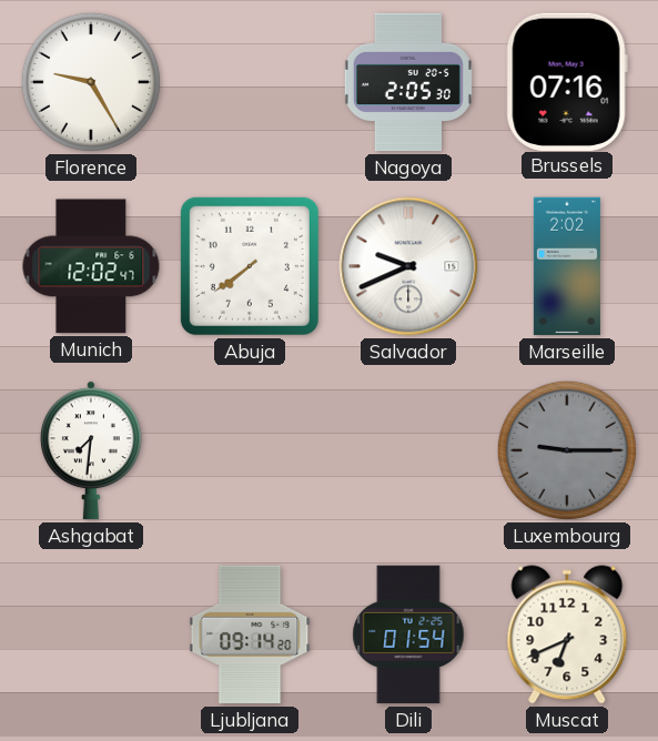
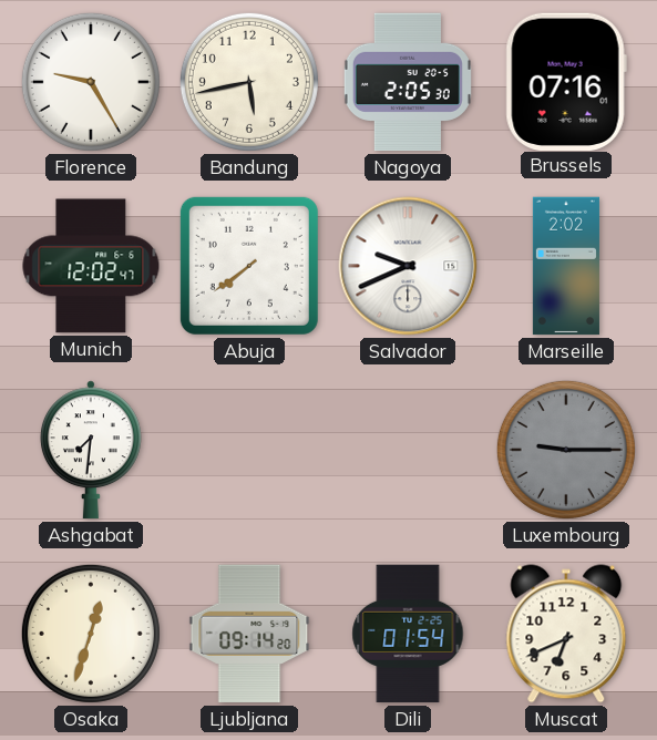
Bandung: none -> 5:43 (249, 82)
Osaka: none -> 12:33 (91, 634)
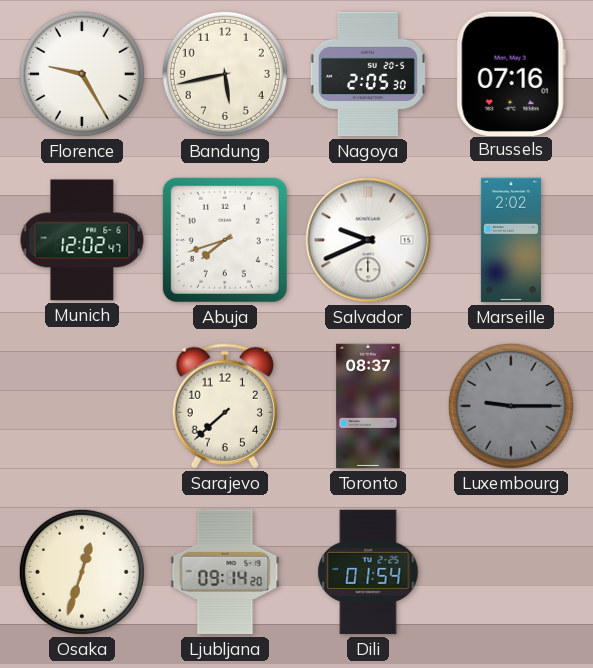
Abuja: 7:39 -> 7:42 (225, 240)
Ashgabat: 7:31 -> none (91, 450)
Sarajevo: none -> 7:38 (225, 406)
Toronto: none -> 08:37 (368, 406)
Muscat: 6:41 -> none (566, 634)
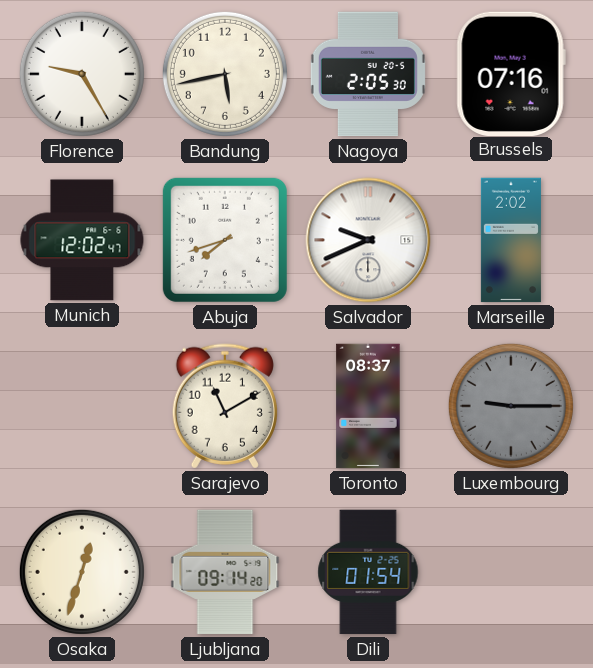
Sarajevo: 7:38 -> 11:10 (225, 406)
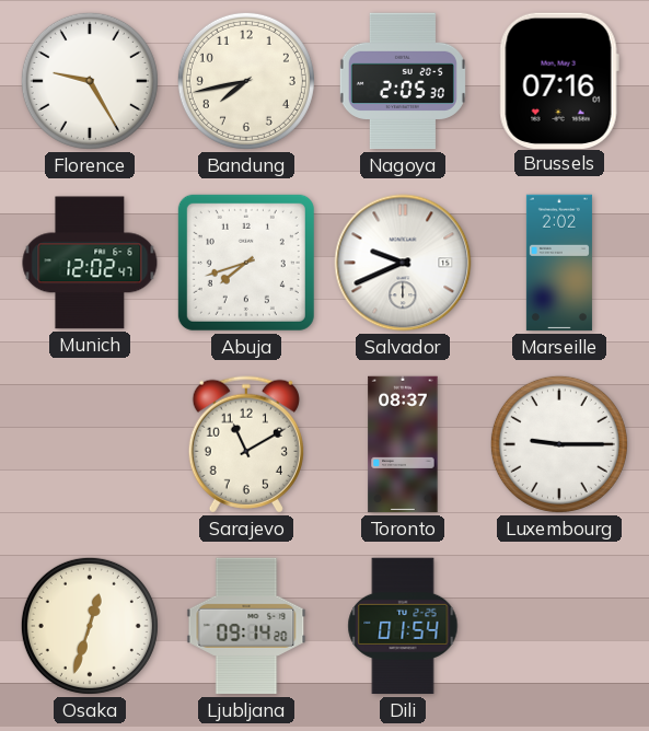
Bandung: 5:43 -> 7:43 (246, 81)
Luxembourg dial: grey -> white (559, 444)
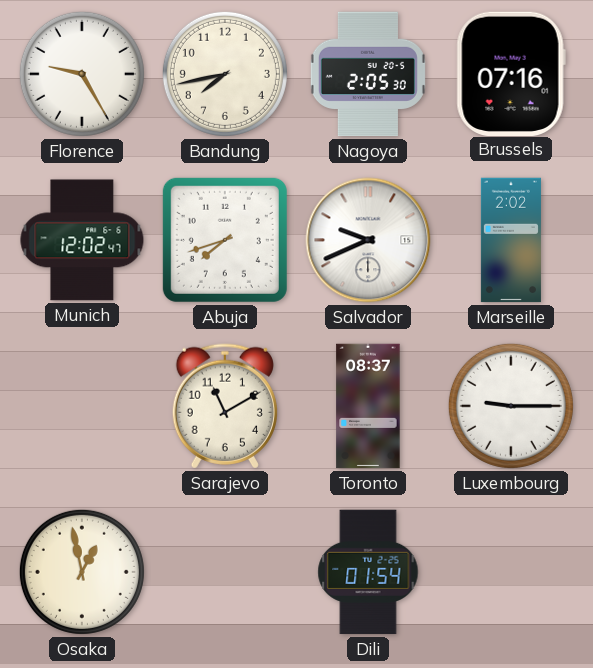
Osaka: 12:33 -> 12:58 (82, 572)
Ljubljana: 09:14 -> none (246, 626)
